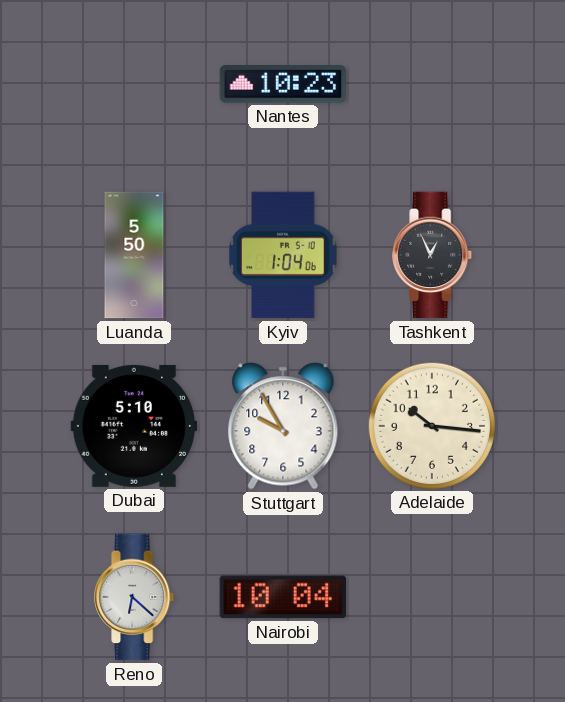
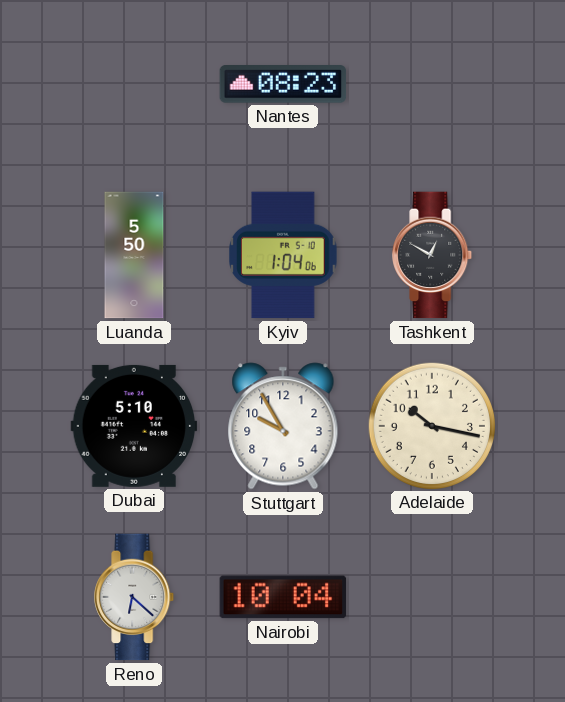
Nantes: 10:23 -> 08:23 (283, 85)
Tashkent: 12:56 -> 12:50 (433, 255)
Adelaide: 10:16 -> 10:17 (431, 425)
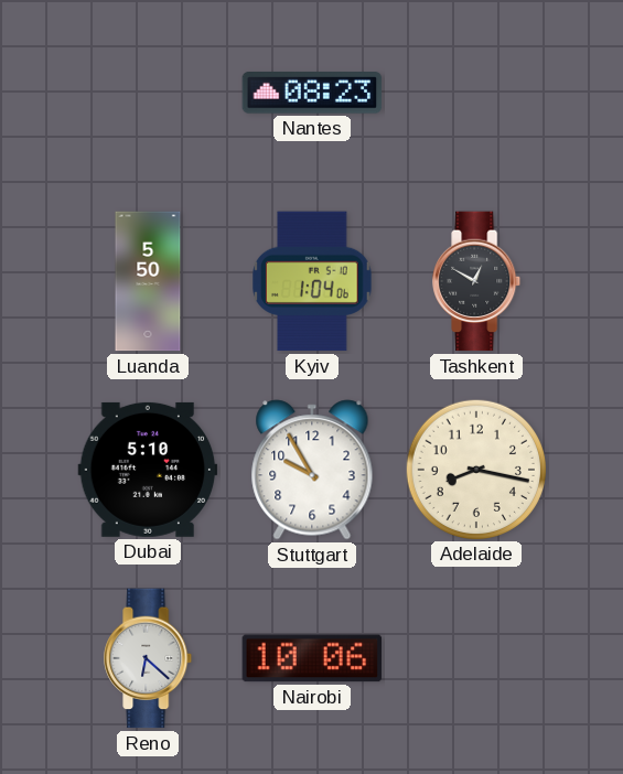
Adelaide: 10:17 -> 8:17 (475, 469)
Nairobi: 10:04 -> 10:06 (312, 658)
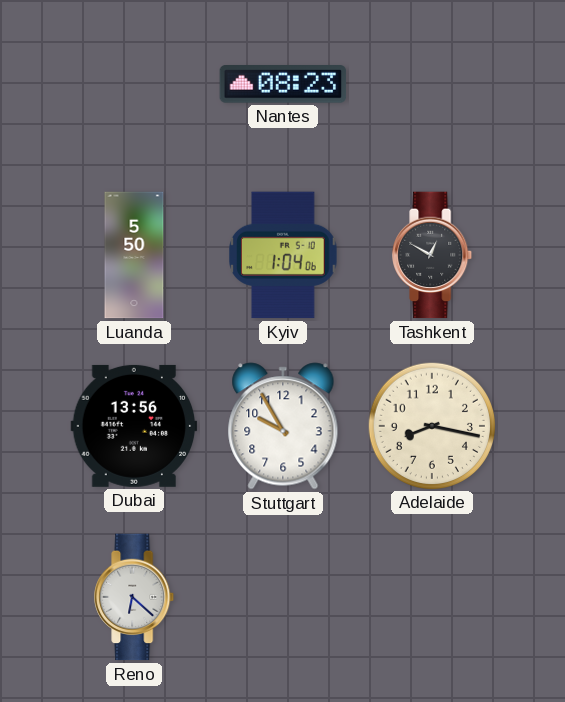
Dubai: 5:10 -> 13:56 (134, 426)
Nairobi: 10:06 -> none (312, 658)
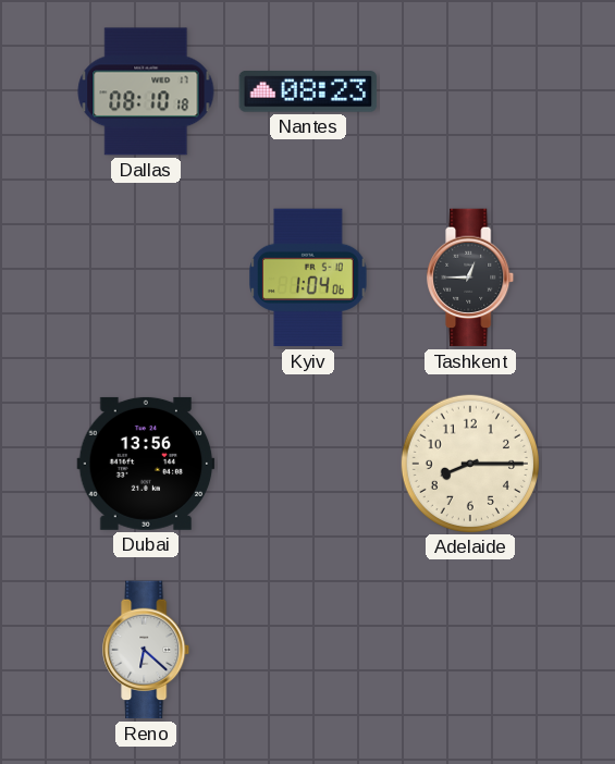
Dallas: none -> 08:10 (146, 91)
Luanda: 5:50 -> none (134, 255)
Tashkent: 12:50 -> 12:45 (471, 278)
Stuttgart: 9:55 -> none (283, 426)
Adelaide: 8:17 -> 8:15 (469, 463)
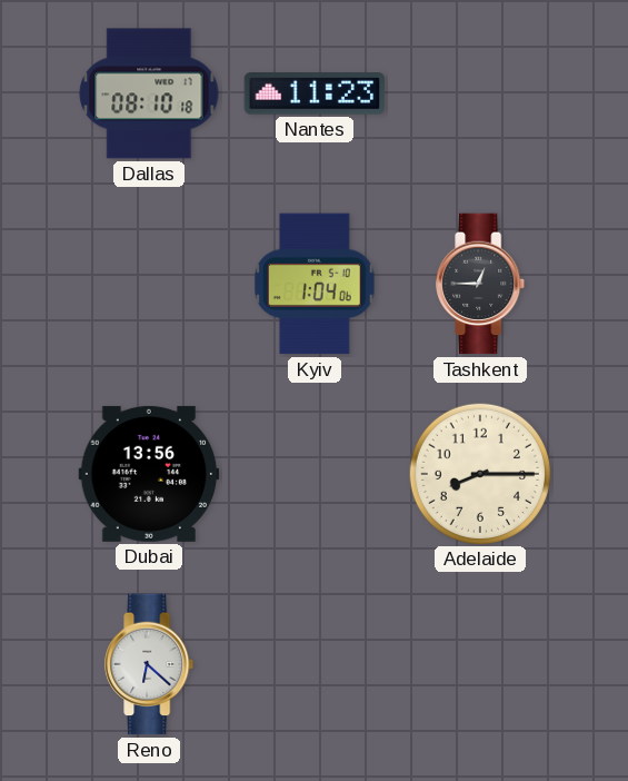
Nantes: 08:23 -> 11:23 (315, 95)
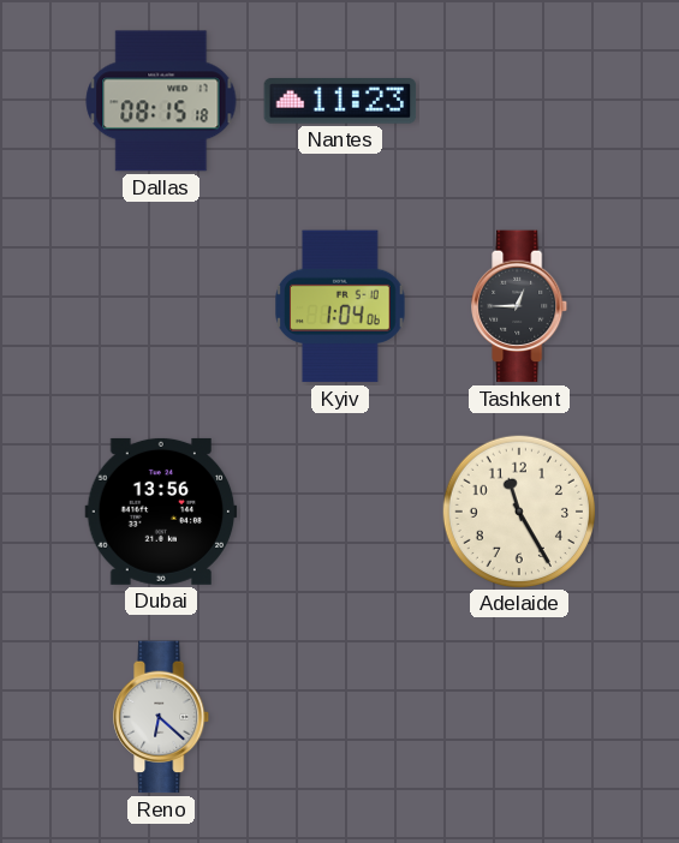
Dallas: 08:10 -> 08:15 (161, 101)
Adelaide: 8:15 -> 11:25 (518, 510)
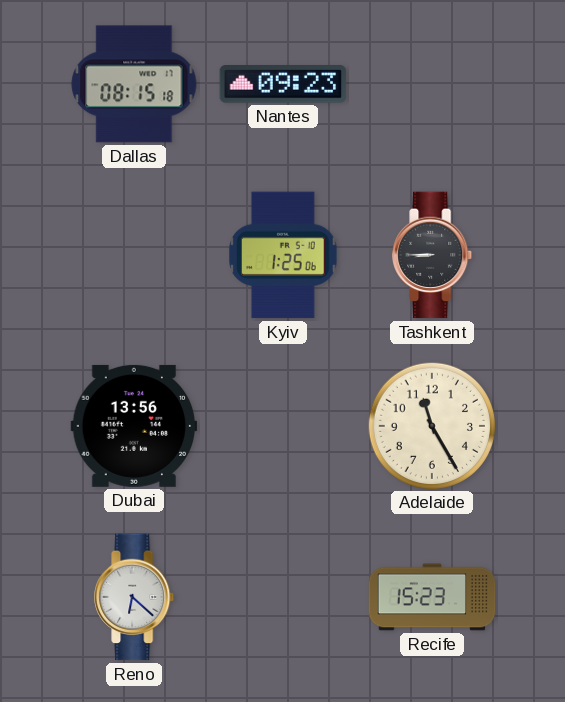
Nantes: 11:23 -> 09:23 (283, 85)
Kyiv: 1:04 -> 1:25 (283, 255)
Tashkent: 12:45 -> 8:45 (433, 255)
Recife: none -> 15:23 (432, 597)
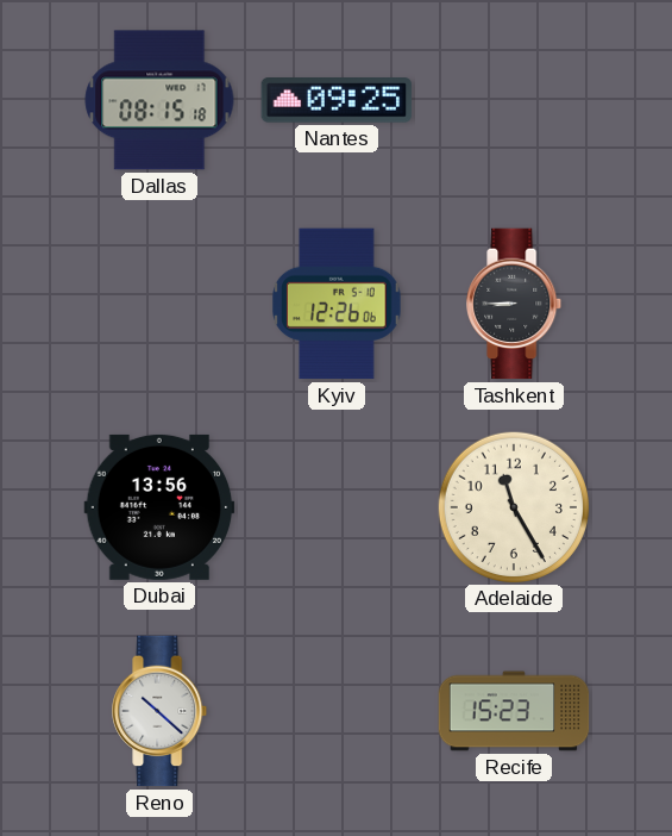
Nantes: 09:23 -> 09:25 (337, 101)
Kyiv: 1:25 -> 12:26 (337, 304)
Reno: 6:22 -> 10:22 (161, 711)
